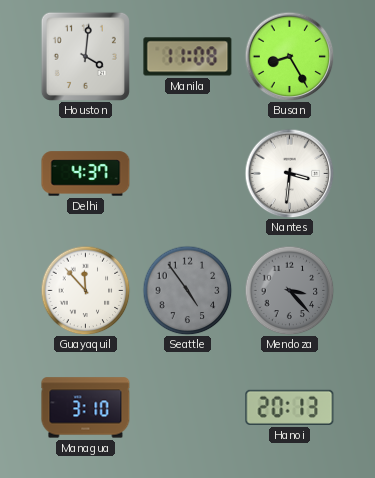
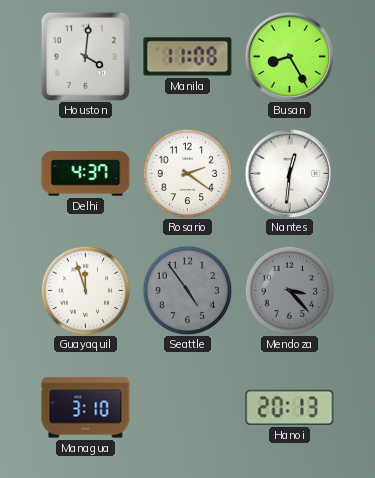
Rosario: none -> 2:21 (187, 173)
Nantes: 3:31 -> 12:31 (289, 173)
Guayaquil: 11:53 -> 11:57 (85, 290)
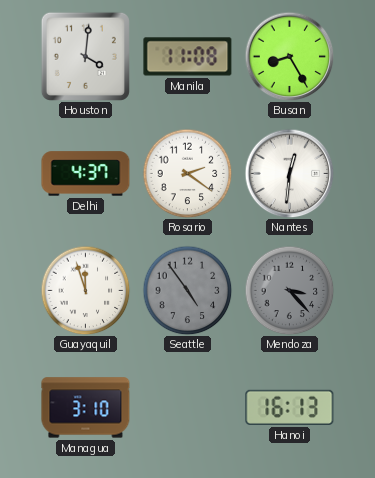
Hanoi: 20:13 -> 16:13 (290, 407)
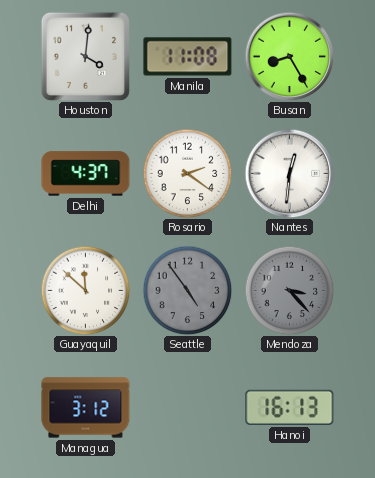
Guayaquil: 11:57 -> 11:52 (85, 290)
Managua: 3:10 -> 3:12 (86, 408)
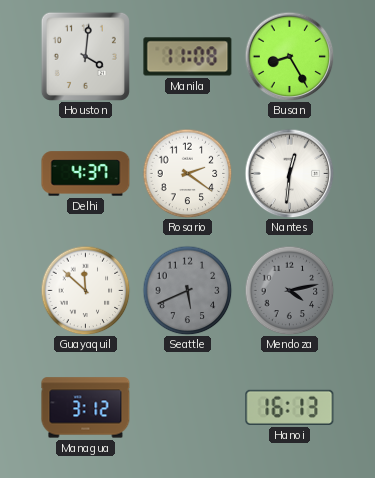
Seattle: 4:54 -> 5:41 (187, 290)
Mendoza: 3:23 -> 4:13 (289, 290)
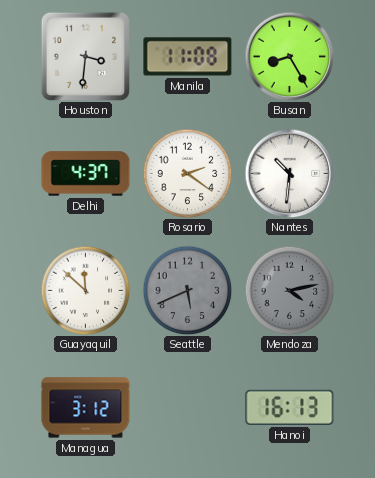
Houston: 4:01 -> 3:31 (85, 56)
Nantes: 12:31 -> 10:31 (289, 173)
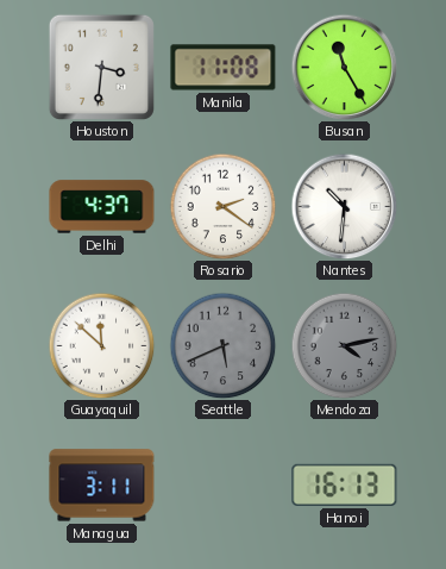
Busan: 8:25 -> 11:25 (344, 67)
Managua: 3:12 -> 3:11 (102, 486)
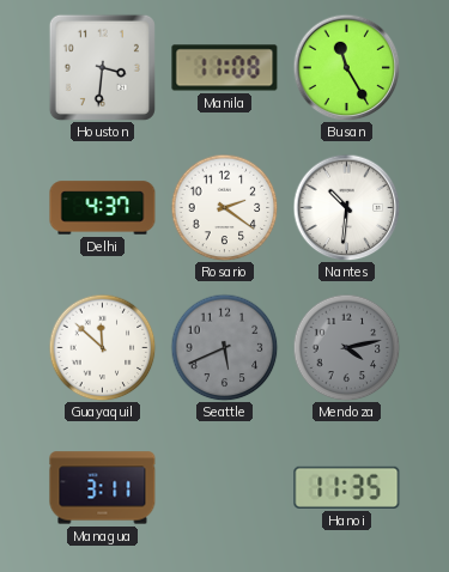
Hanoi: 16:13 -> 11:35 (347, 487)
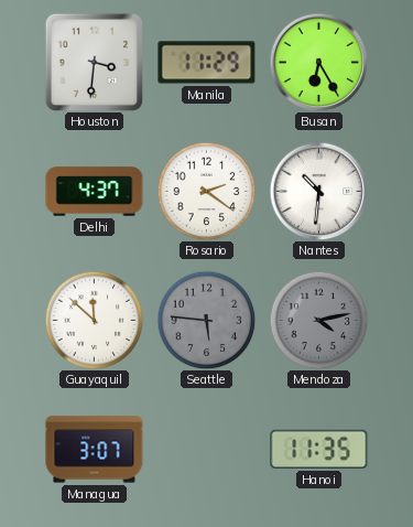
Manila: 11:08 -> 11:29 (207, 63)
Busan: 11:25 -> 6:25 (318, 62)
Seattle: 5:41 -> 5:46 (206, 320)
Managua: 3:11 -> 3:07 (95, 450)
